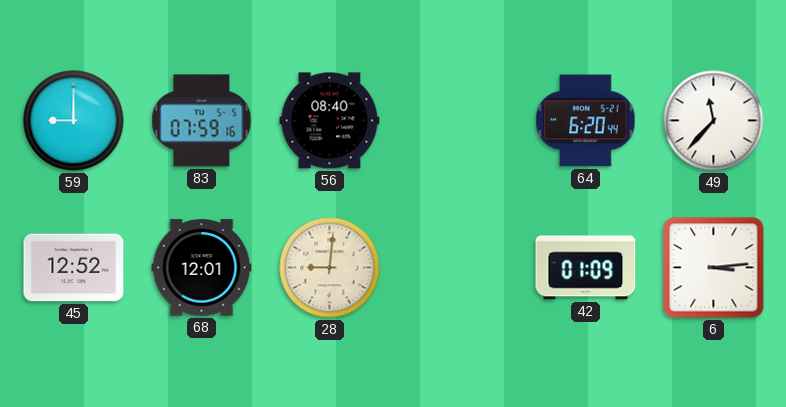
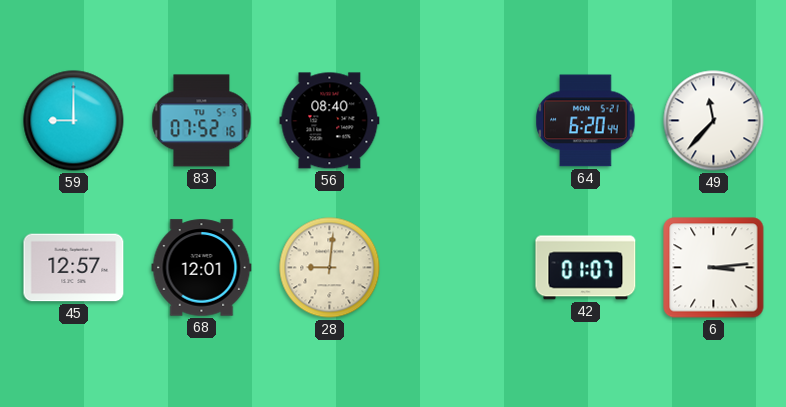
83: 07:59 -> 07:52 (202, 121)
45: 12:52 -> 12:57 (74, 268)
42: 01:09 -> 01:07 (586, 268)
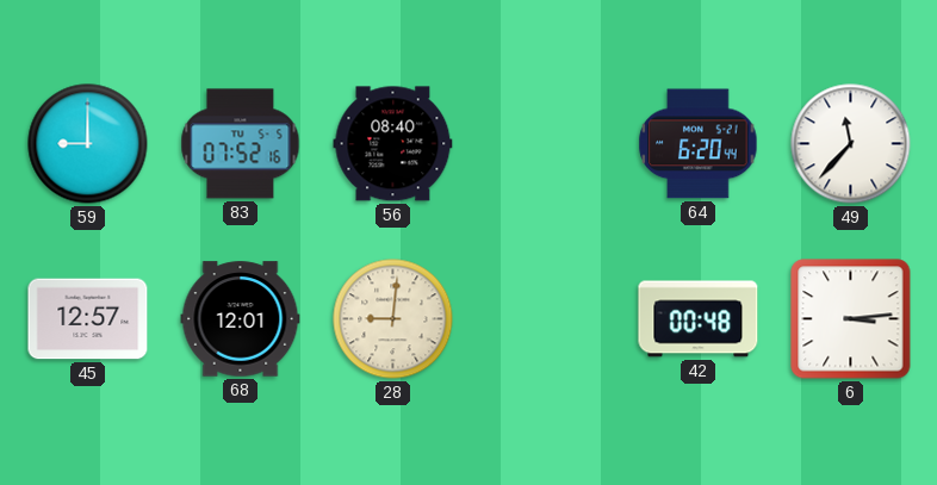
42: 01:07 -> 00:48 (699, 319)
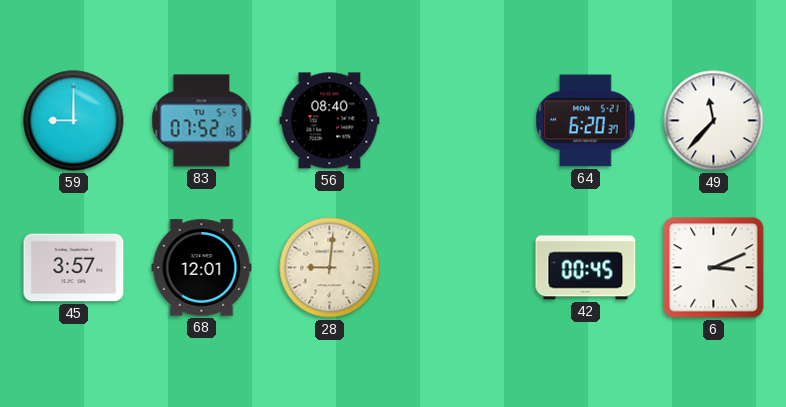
64: 6:20:44 -> 6:20:37 (586, 121)
45: 12:57 -> 3:57 (74, 268)
42: 00:48 -> 00:45 (586, 268)
6: 3:14 -> 3:11 (714, 268)
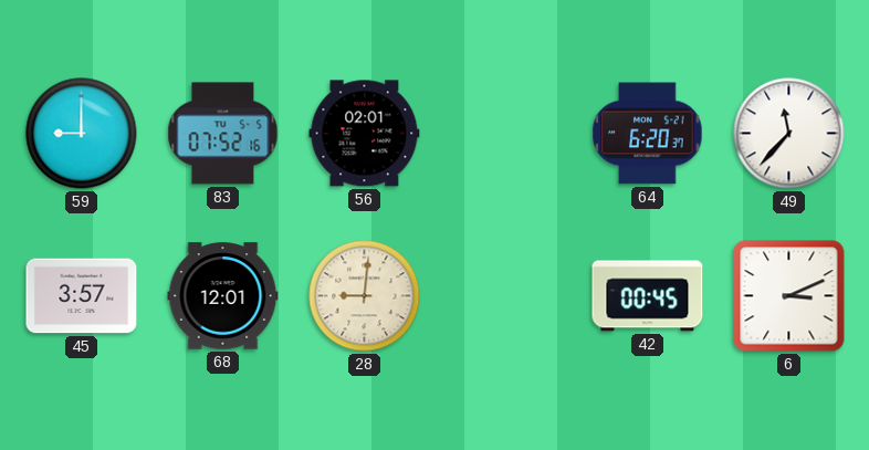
56: 08:40 -> 02:01 (365, 134)
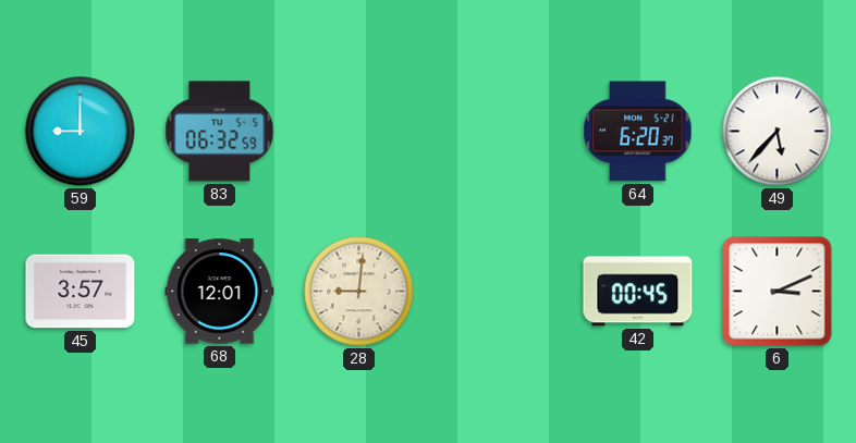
83: 07:52 -> 06:32 (220, 132)
56: 02:01 -> none (365, 134)
49: 11:37 -> 5:37 (778, 132)
